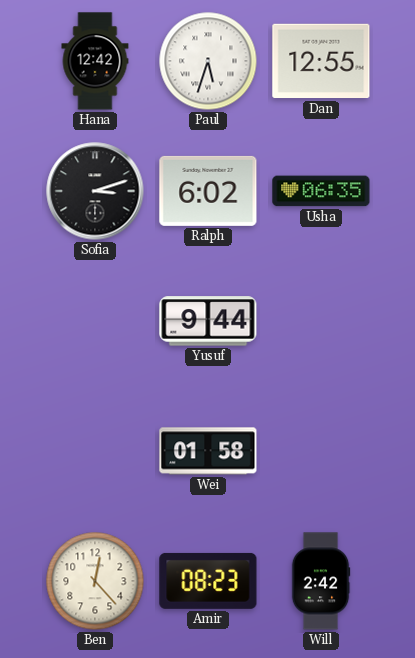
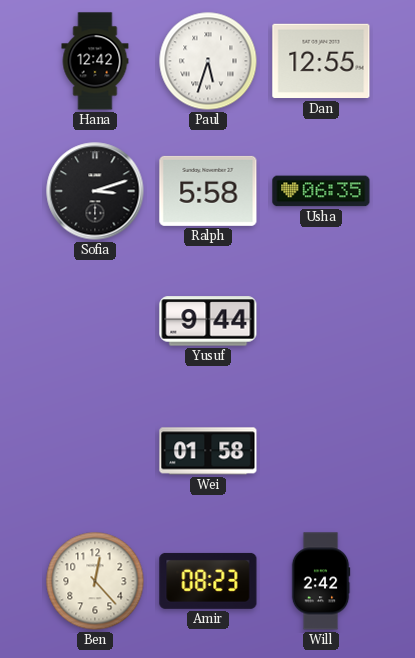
Ralph: 6:02 -> 5:58 (208, 191)
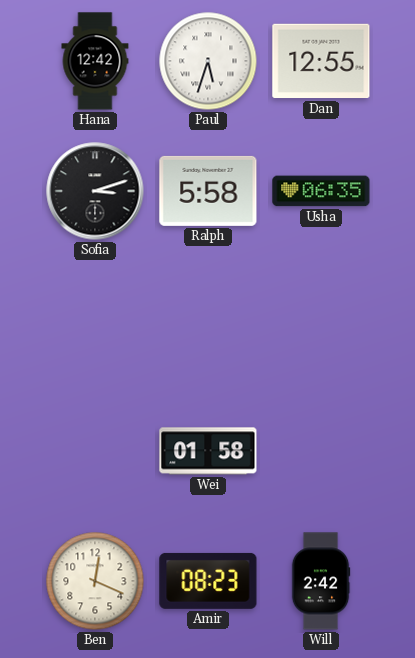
Yusuf: 9:44 -> none (208, 321)
Ben: 12:23 -> 12:19 (95, 581)
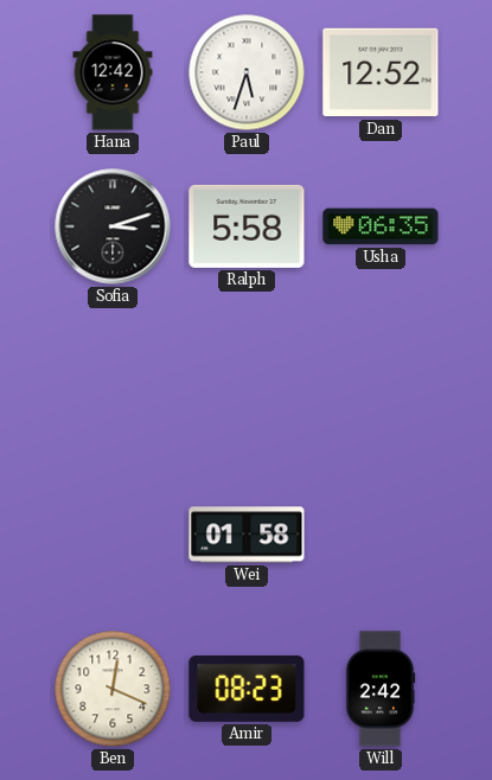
Dan: 12:55 -> 12:52 (381, 72)
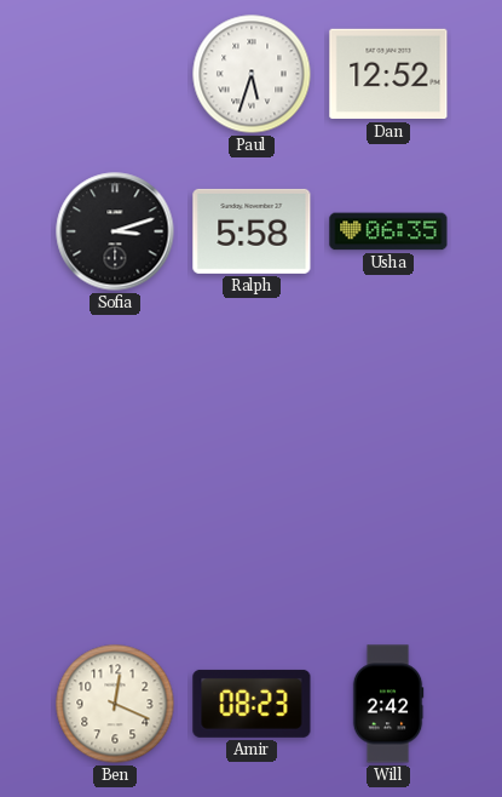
Hana: 12:42 -> none (113, 72)
Wei: 01:58 -> none (247, 535)
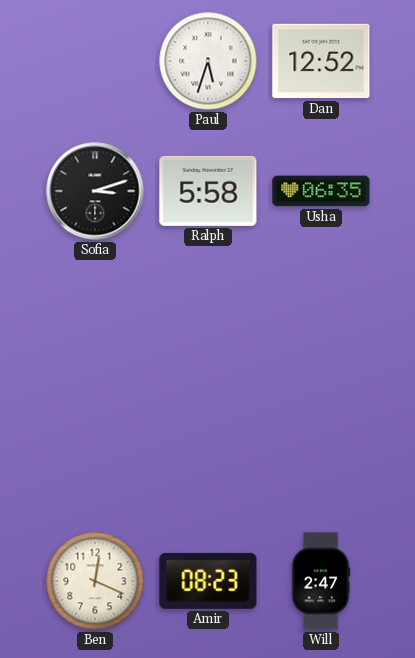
Will: 2:42 -> 2:47 (321, 581)
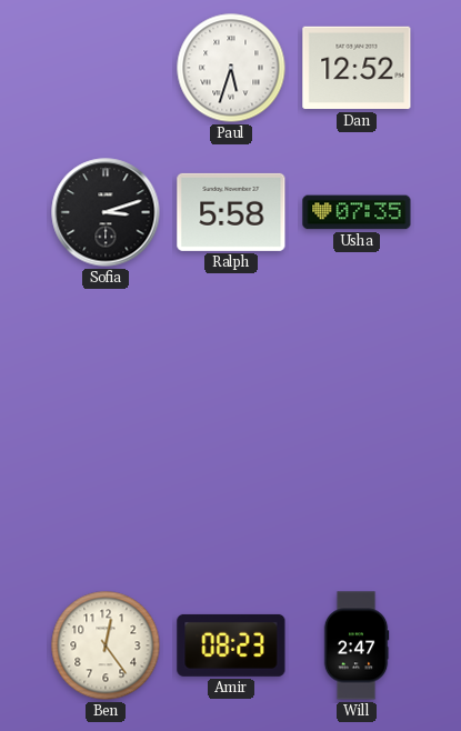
Usha: 06:35 -> 07:35 (357, 212)
Ben: 12:19 -> 12:24 (106, 645)
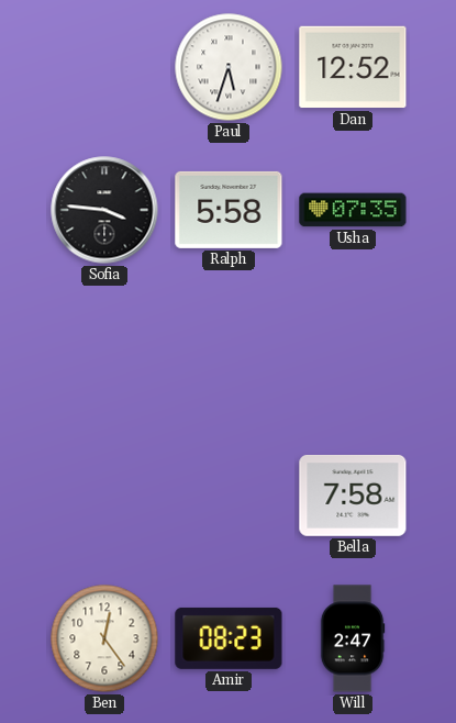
Sofia: 3:12 -> 3:46 (104, 210)
Bella: none -> 7:58 (353, 496)
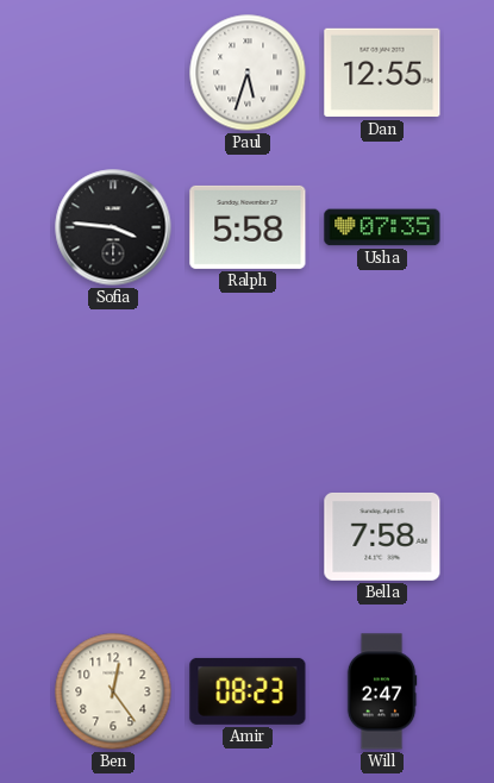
Dan: 12:52 -> 12:55 (382, 73)
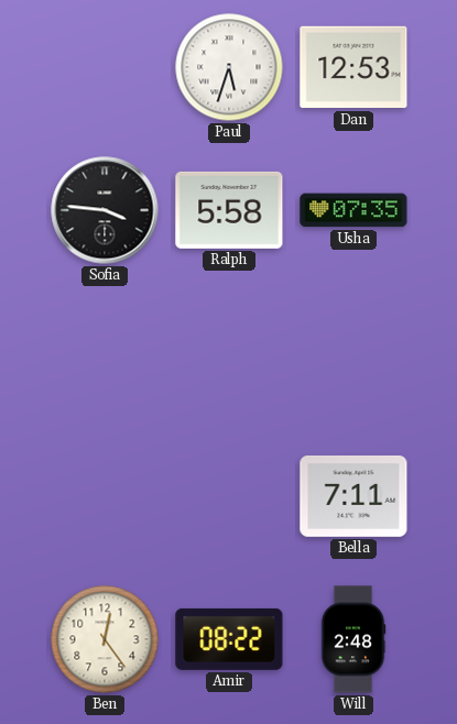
Dan: 12:55 -> 12:53 (353, 67)
Bella: 7:58 -> 7:11 (353, 496)
Amir: 08:23 -> 08:22 (229, 639)
Will: 2:47 -> 2:48 (353, 639)
